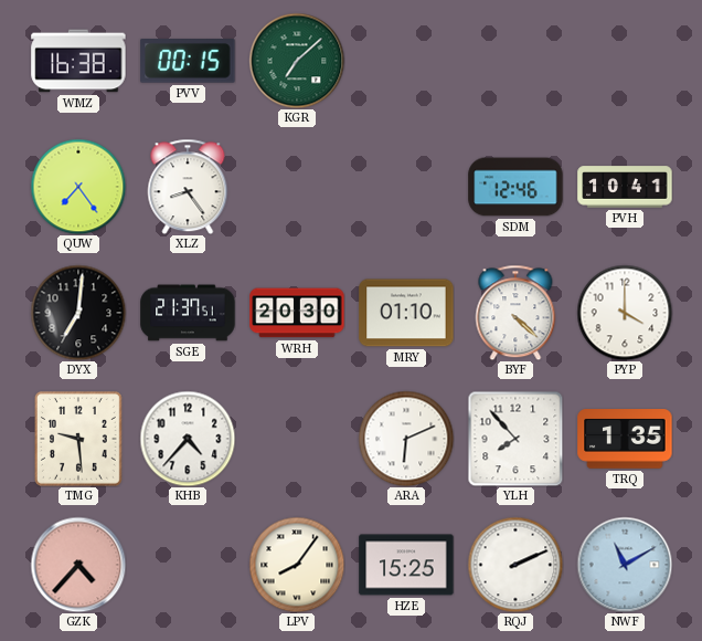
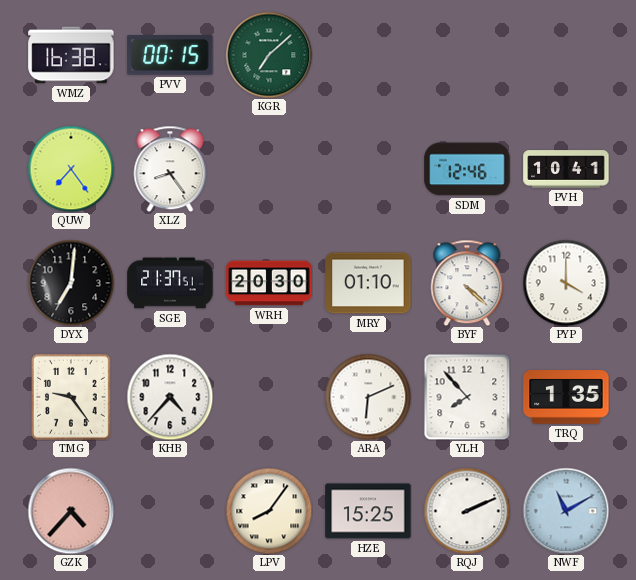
TMG: 9:29 -> 9:24 (72, 398)
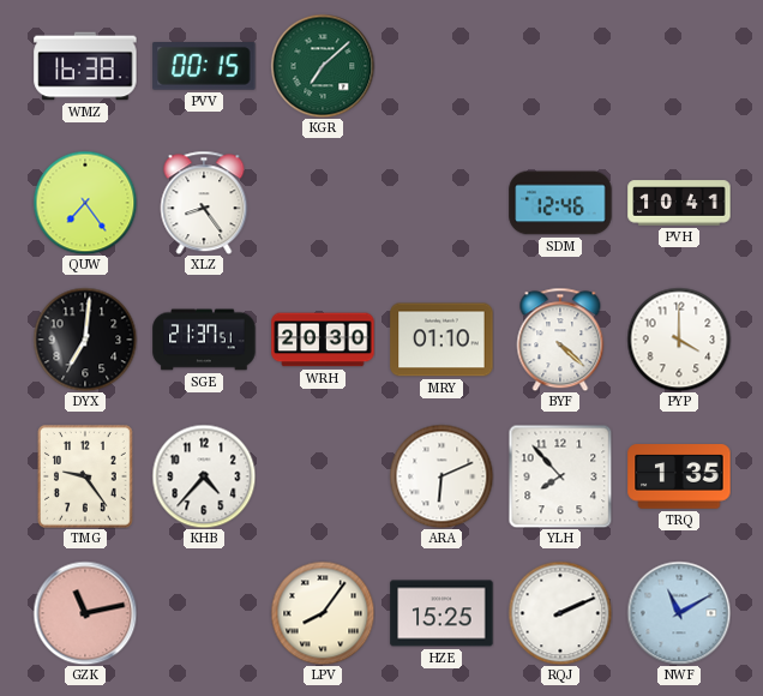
GZK: 4:37 -> 11:13 (85, 613)
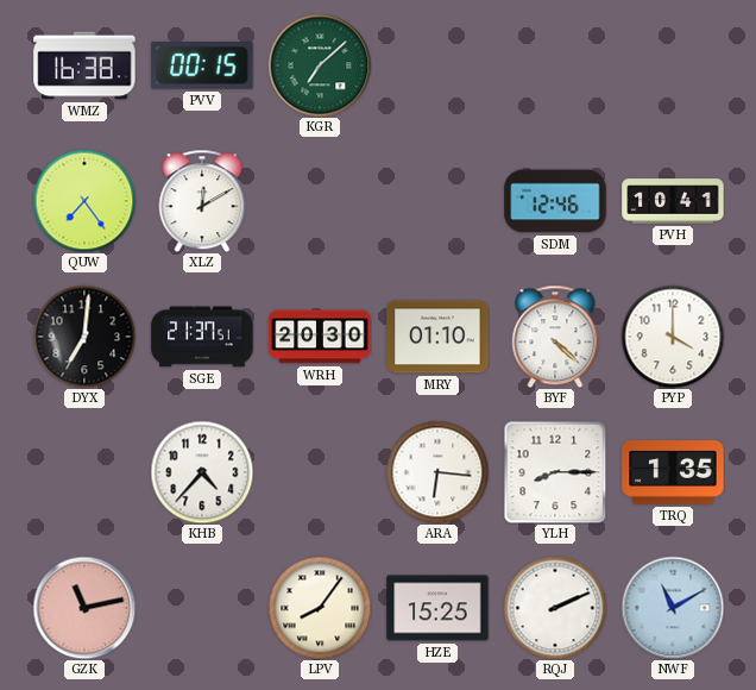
XLZ: 8:24 -> 12:10 (202, 201)
TMG: 9:24 -> none (86, 478)
ARA: 6:11 -> 6:16 (437, 472)
YLH: 7:53 -> 8:15 (555, 472)
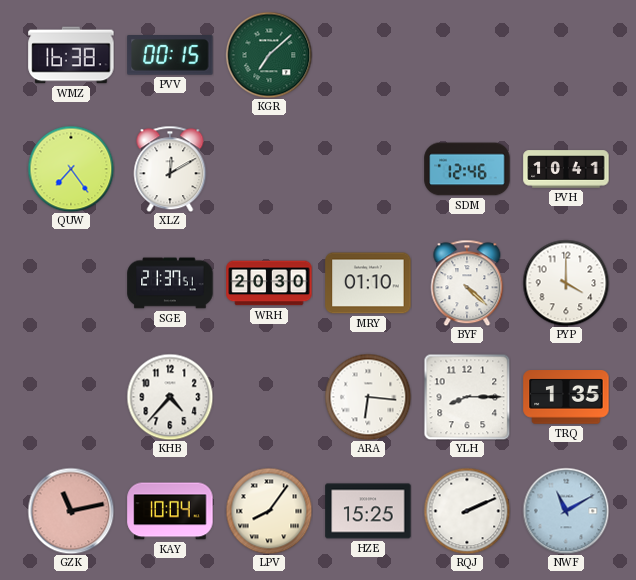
DYX: 7:01 -> none (84, 337)
KAY: none -> 10:04 (170, 511)
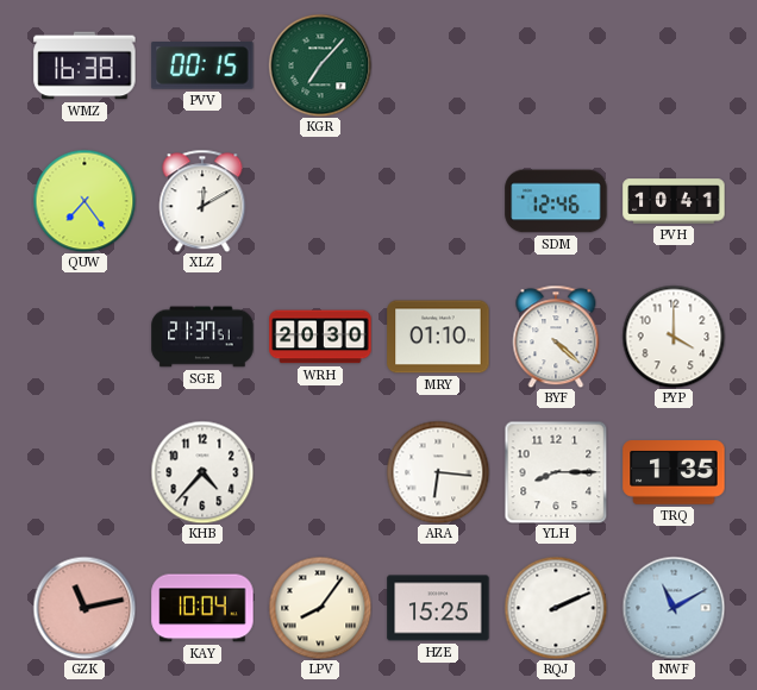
KGR: 7:08 -> 7:07 (320, 65)
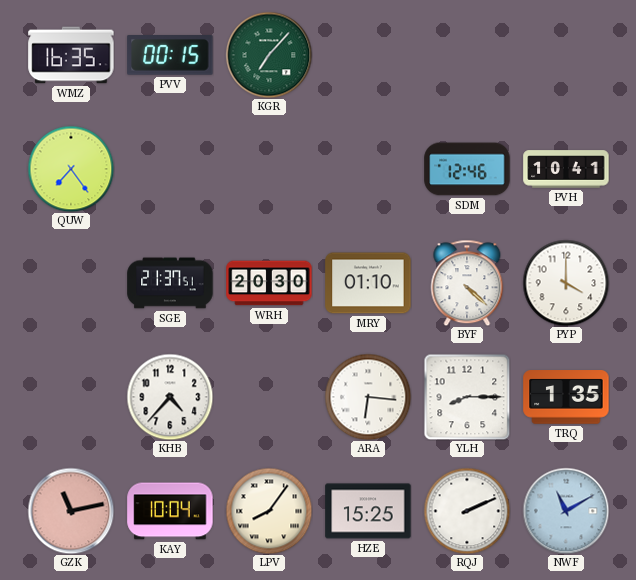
WMZ: 16:38 -> 16:35 (71, 55)
XLZ: 12:10 -> none (202, 201)
